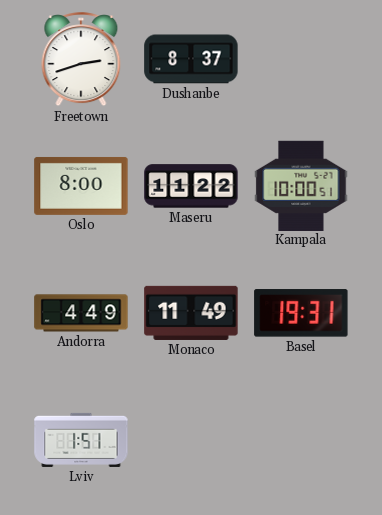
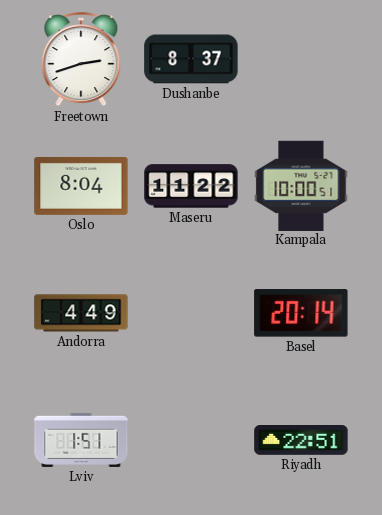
Oslo: 8:00 -> 8:04 (81, 186)
Monaco: 11:49 -> none (191, 313)
Basel: 19:31 -> 20:14 (301, 313)
Riyadh: none -> 22:51 (301, 440)
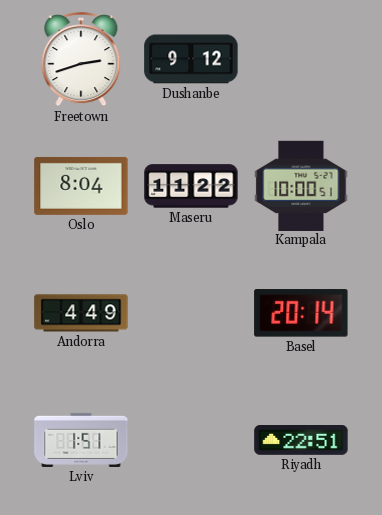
Dushanbe: 8:37 -> 9:12 (191, 59)
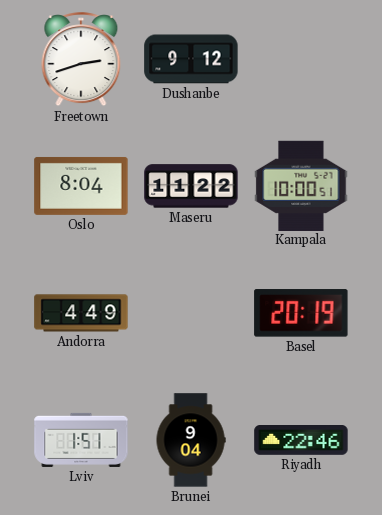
Basel: 20:14 -> 20:19 (301, 313)
Brunei: none -> 9:04 (191, 440)
Riyadh: 22:51 -> 22:46 (301, 440)
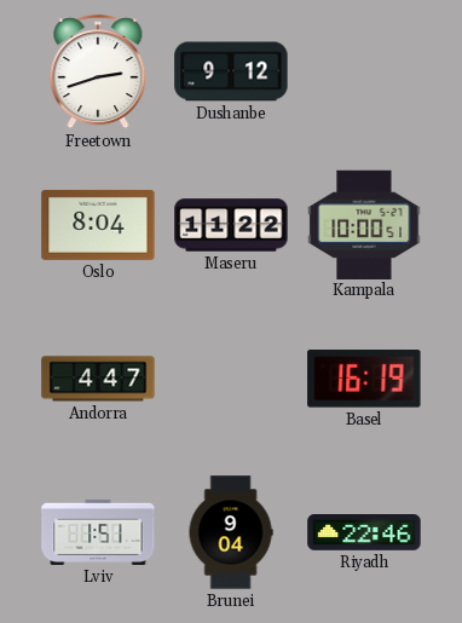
Andorra: 4:49 -> 4:47 (98, 379)
Basel: 20:19 -> 16:19 (364, 379)
